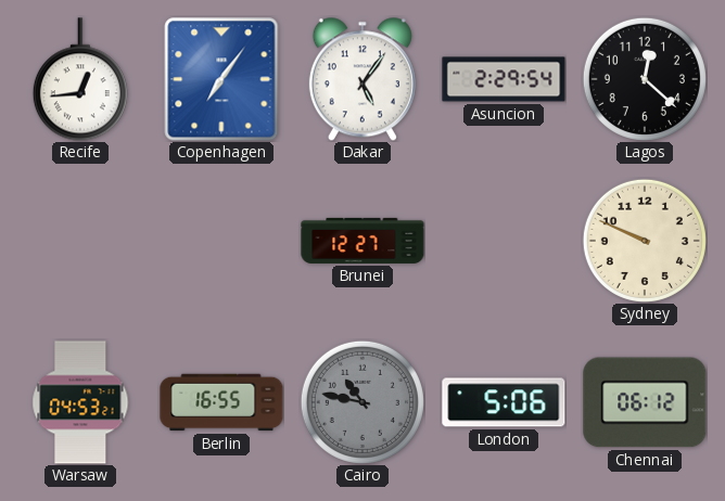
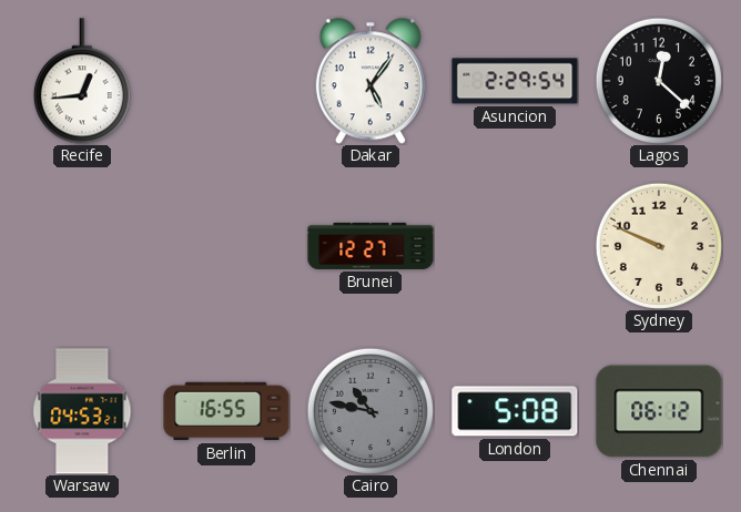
Copenhagen: 7:06 -> none (221, 79)
London: 5:06 -> 5:08 (515, 411)
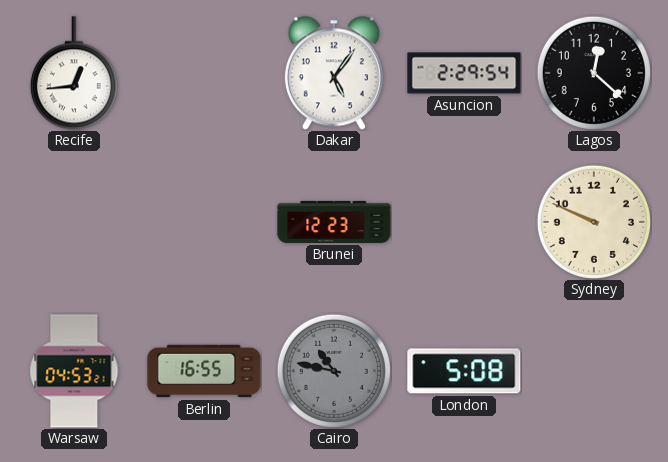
Brunei: 12:27 -> 12:23 (334, 222)
Chennai: 06:12 -> none (659, 411)
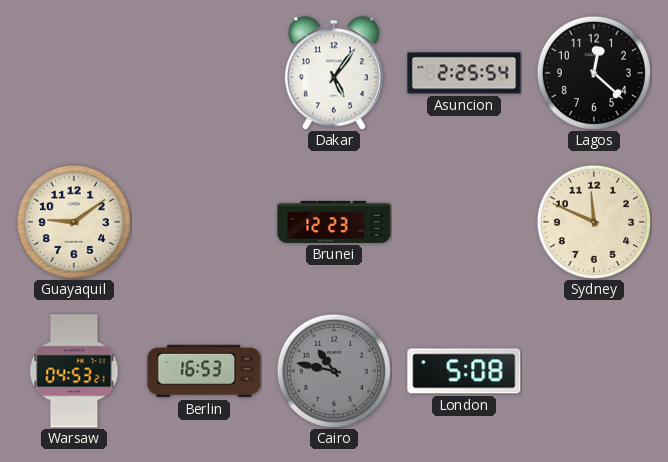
Recife: 12:44 -> none (74, 73)
Asuncion: 2:29 -> 2:25 (464, 73)
Guayaquil: none -> 9:09 (74, 222)
Sydney: 9:49 -> 11:49 (594, 222)
Berlin: 16:55 -> 16:53 (204, 371)
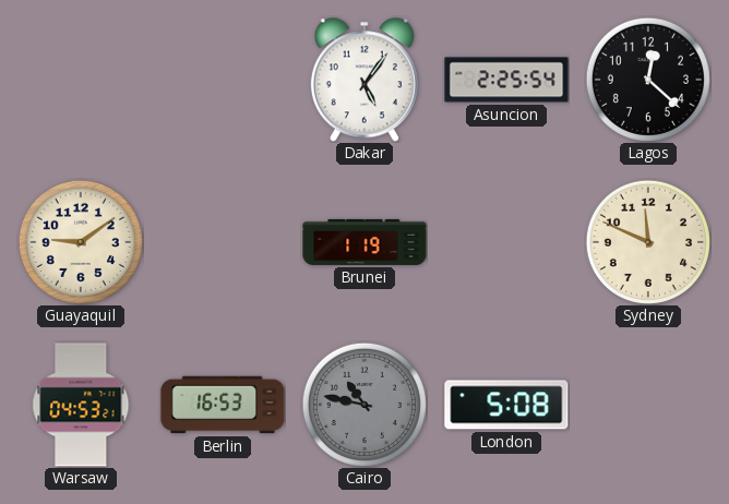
Brunei: 12:23 -> 1:19 (364, 242)
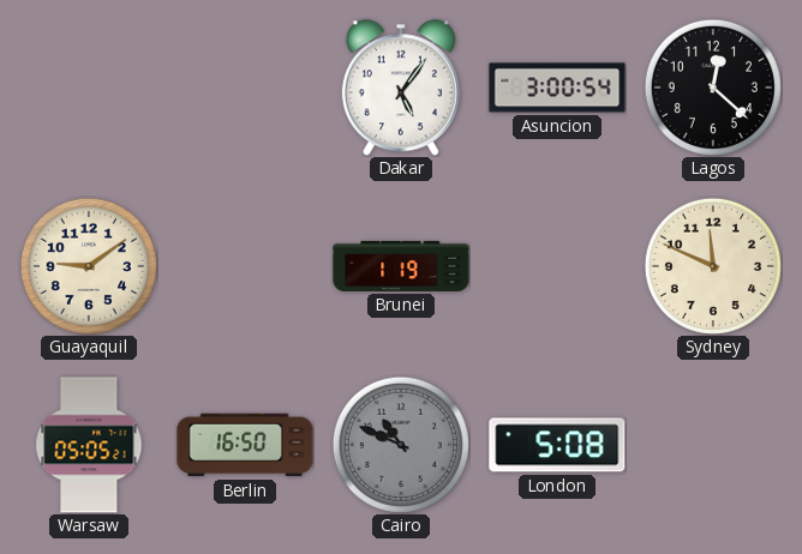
Asuncion: 2:25 -> 3:00 (557, 88)
Warsaw: 04:53 -> 05:05 (89, 445)
Berlin: 16:53 -> 16:50 (245, 445)
Cairo: 10:47 -> 10:49 (401, 445)
